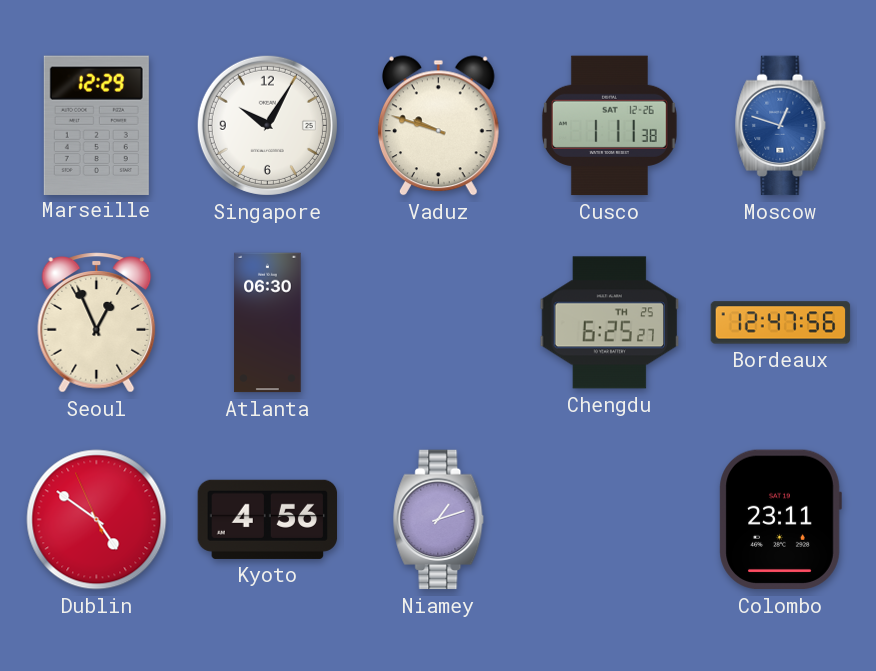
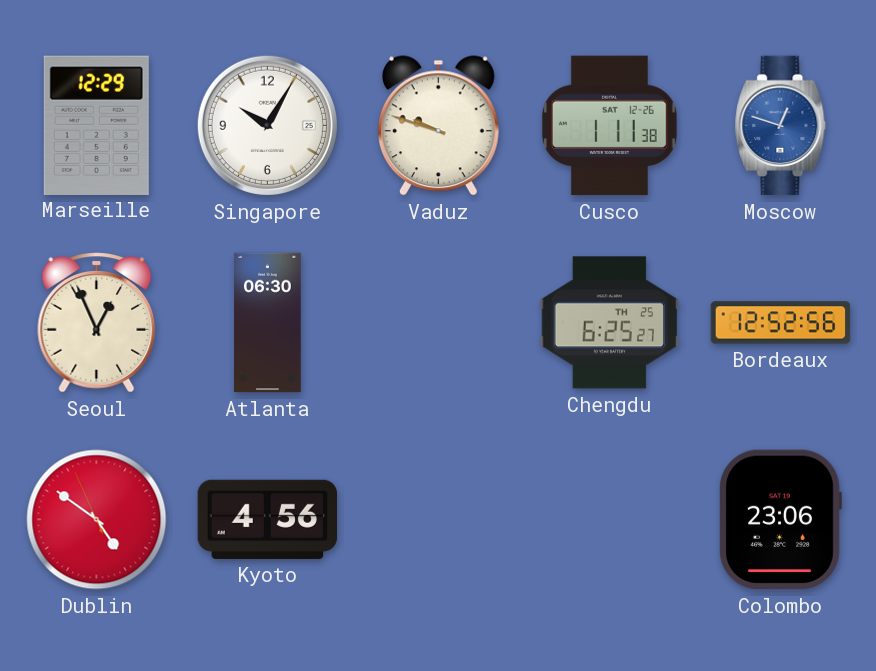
Bordeaux: 12:47 -> 12:52 (781, 323)
Niamey: 1:12 -> none (439, 520)
Colombo: 23:11 -> 23:06 (780, 520)
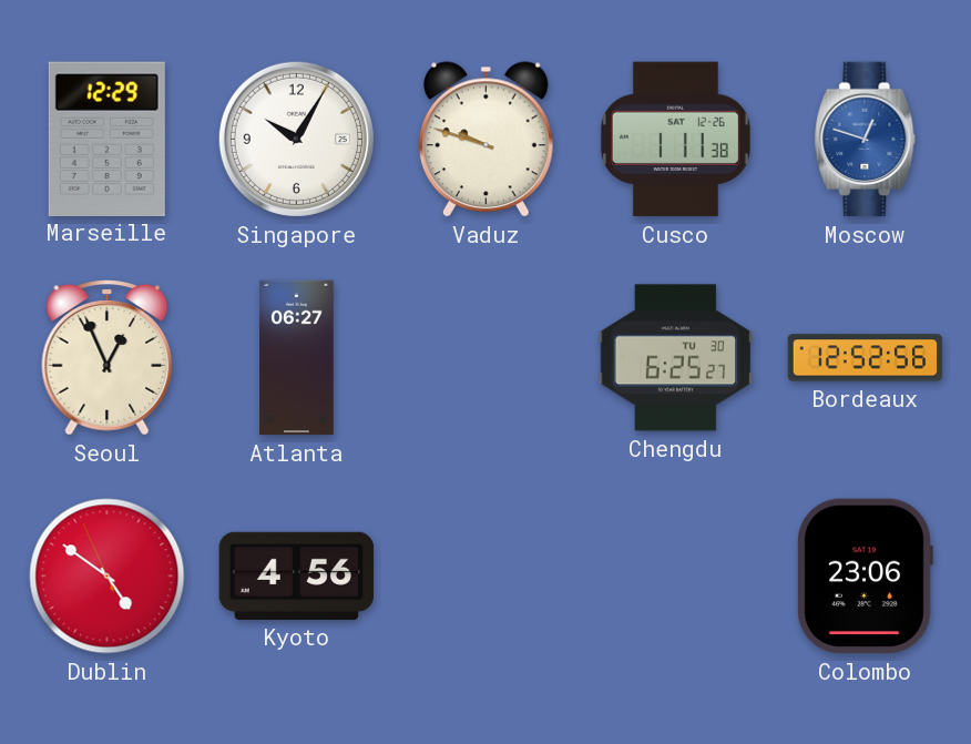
Atlanta: 06:30 -> 06:27 (297, 358)
Chengdu date: TH 25 -> TU 30 (676, 358)
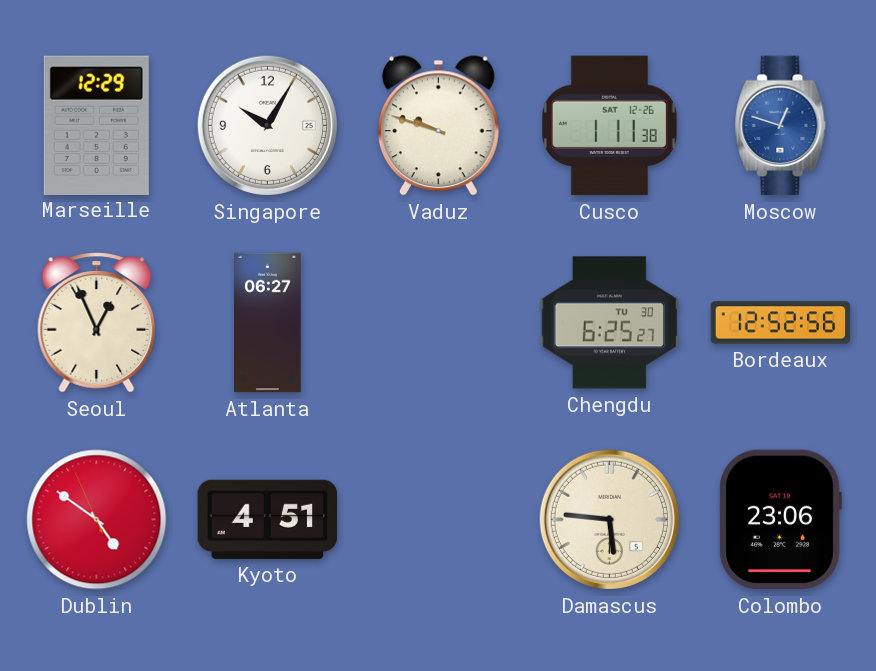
Kyoto: 4:56 -> 4:51 (268, 519)
Damascus: none -> 5:46 (609, 519)
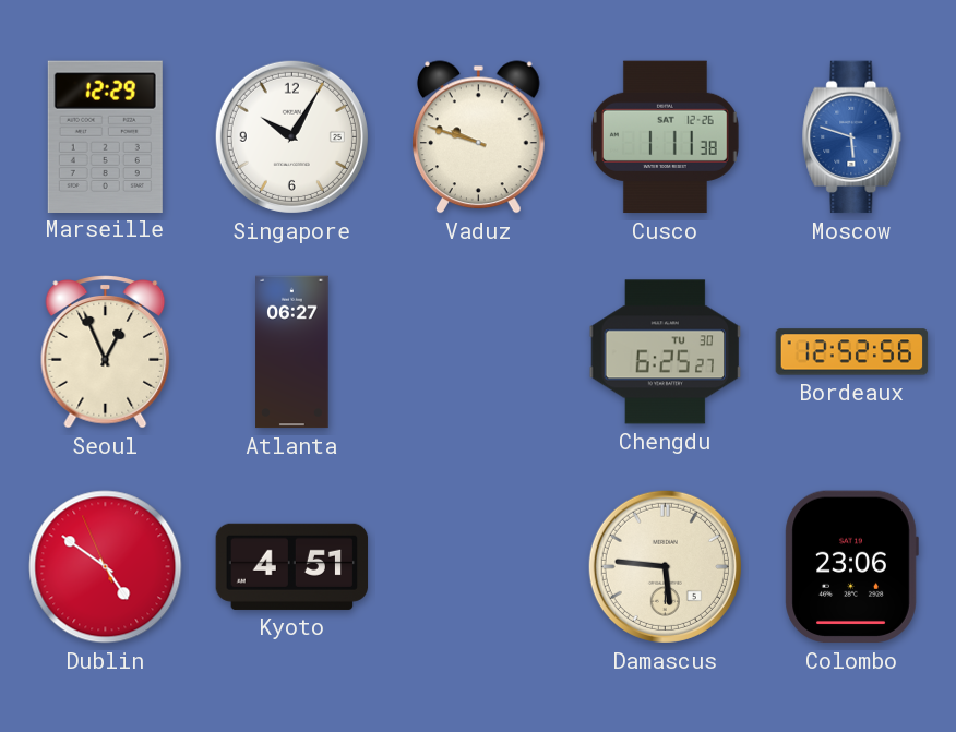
Moscow: 12:48 -> 5:48 (852, 137)
